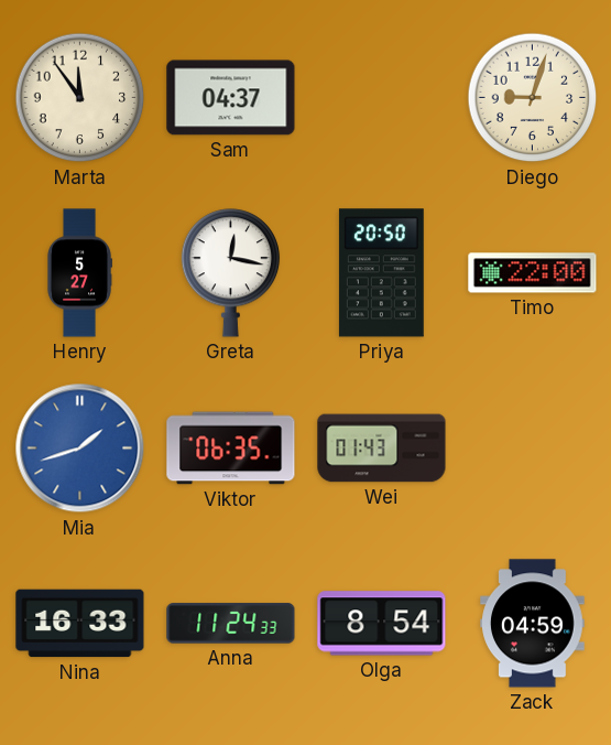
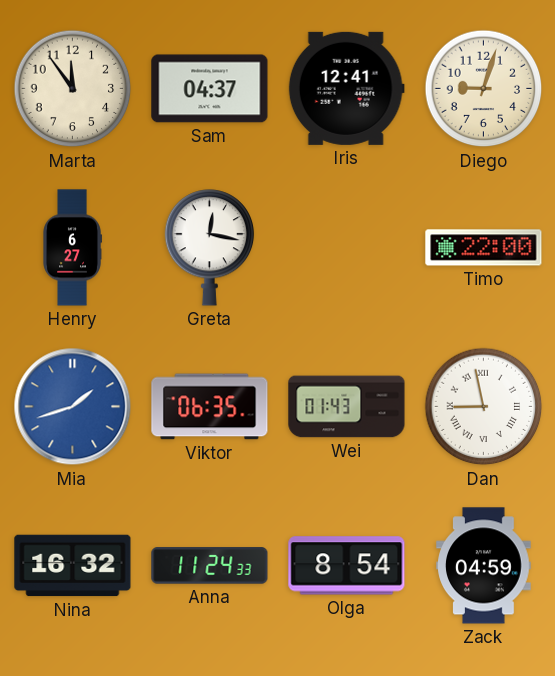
Iris: none -> 12:41 (346, 88)
Henry: 5:27 -> 6:27 (72, 248)
Priya: 20:50 -> none (381, 273)
Dan: none -> 8:58 (484, 407)
Nina: 16:33 -> 16:32 (73, 566)
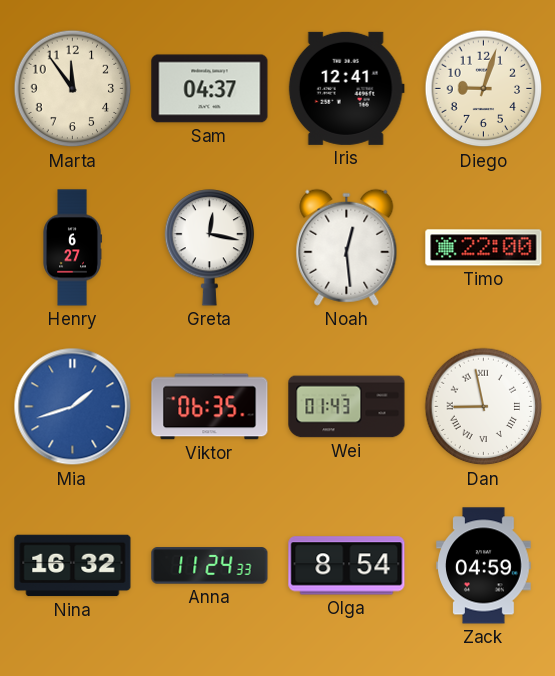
Noah: none -> 12:29 (347, 247)
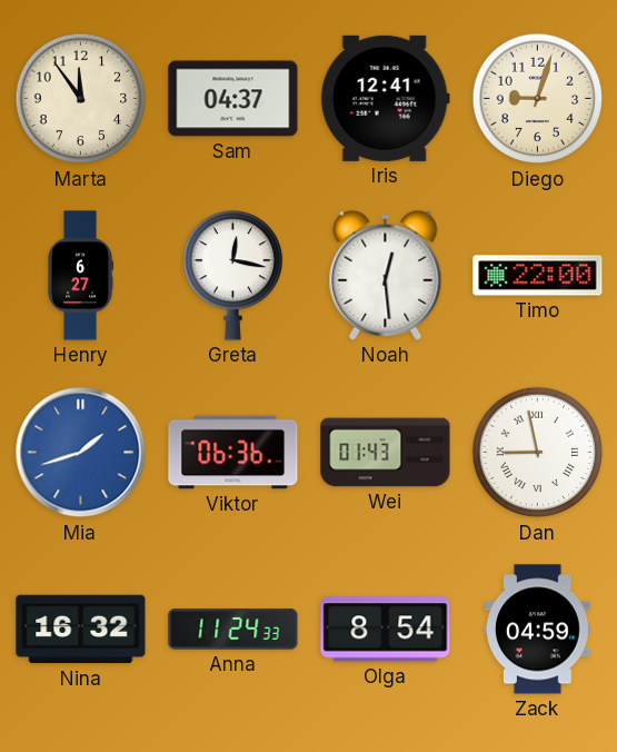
Viktor: 06:35 -> 06:36 (233, 453)
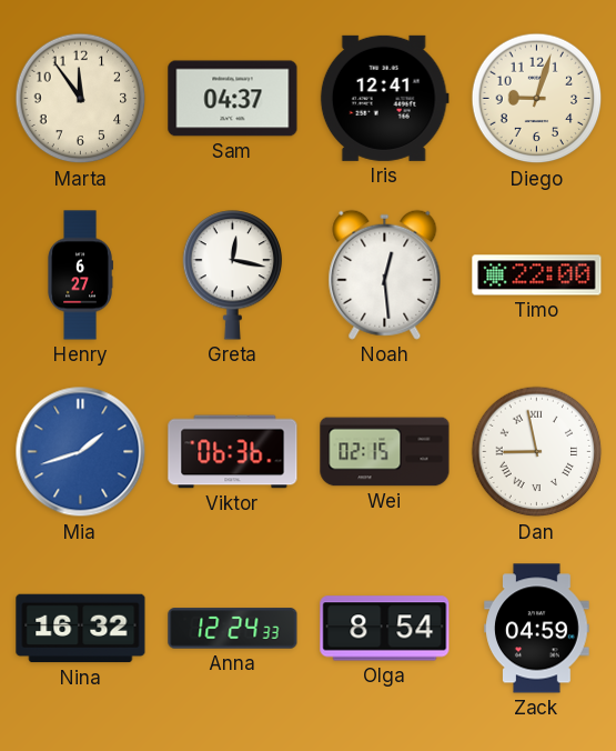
Wei: 01:43 -> 02:15 (385, 452)
Anna: 11:24 -> 12:24 (233, 629)
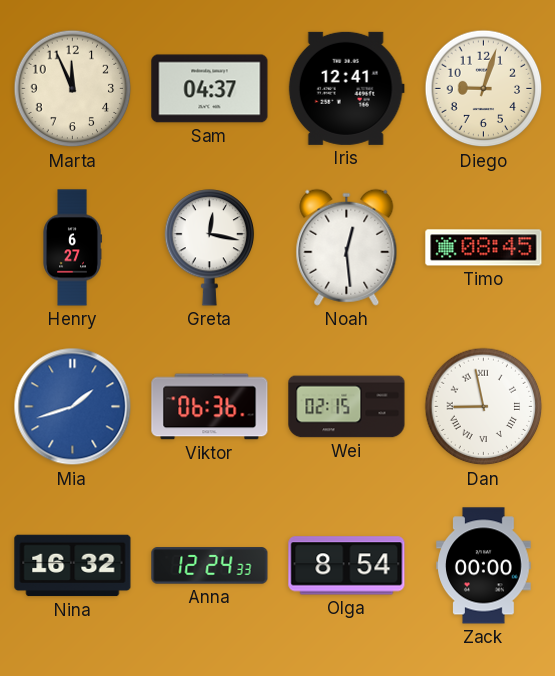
Marta: 11:54 -> 11:56 (73, 89)
Timo: 22:00 -> 08:45 (484, 248)
Zack: 04:59 -> 00:00 (484, 566)
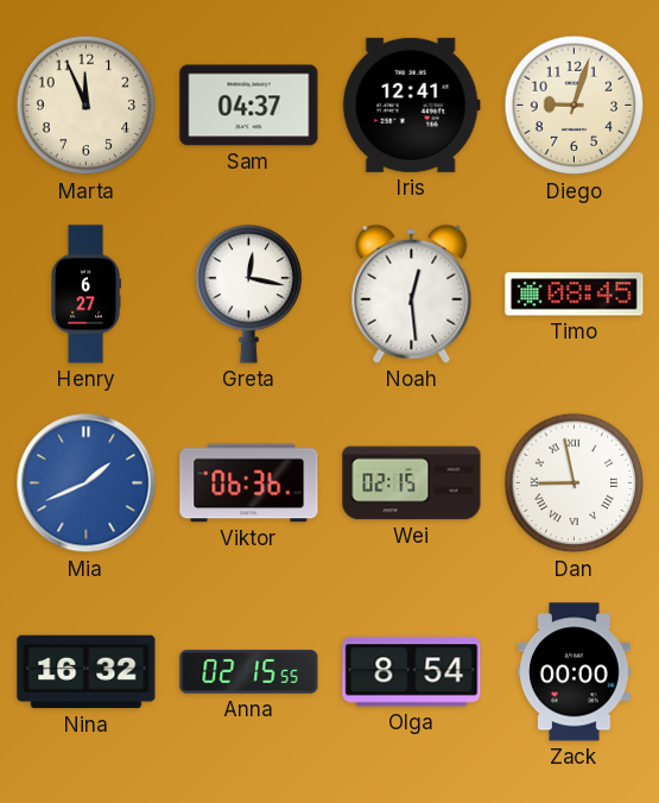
Mia: 1:42 -> 1:41 (87, 483)
Anna: 12:24 -> 02:15 (249, 672)
